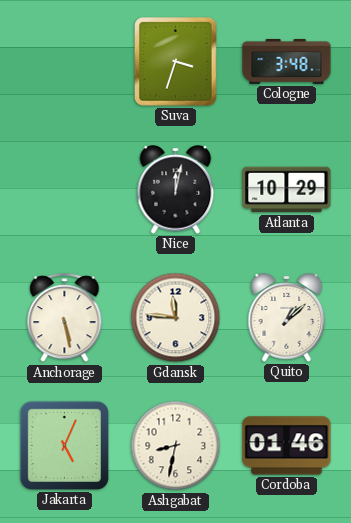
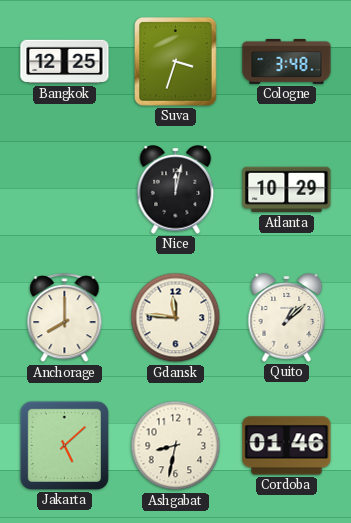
Bangkok: none -> 12:25 (65, 62)
Anchorage: 5:28 -> 8:00 (65, 318)
Jakarta: 5:04 -> 5:08 (64, 445)
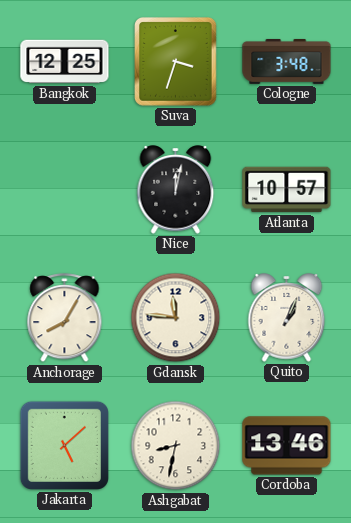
Atlanta: 10:29 -> 10:57 (287, 190)
Anchorage: 8:00 -> 8:05 (65, 318)
Quito: 1:08 -> 1:04 (287, 318)
Cordoba: 01:46 -> 13:46 (287, 446)
